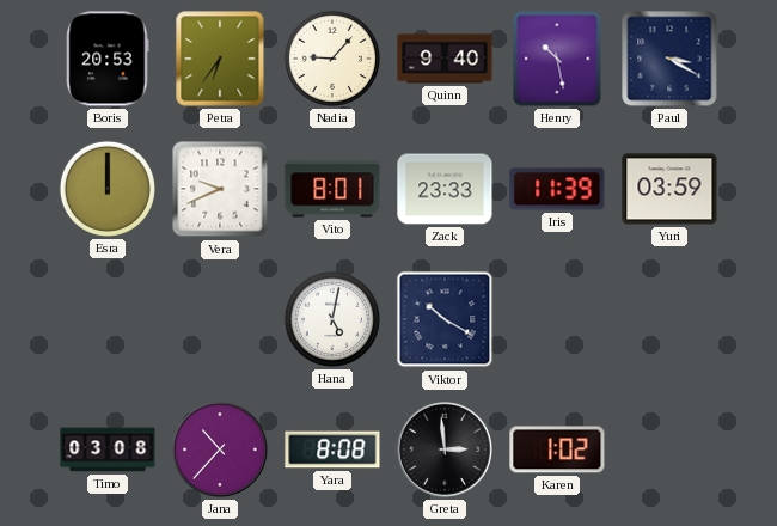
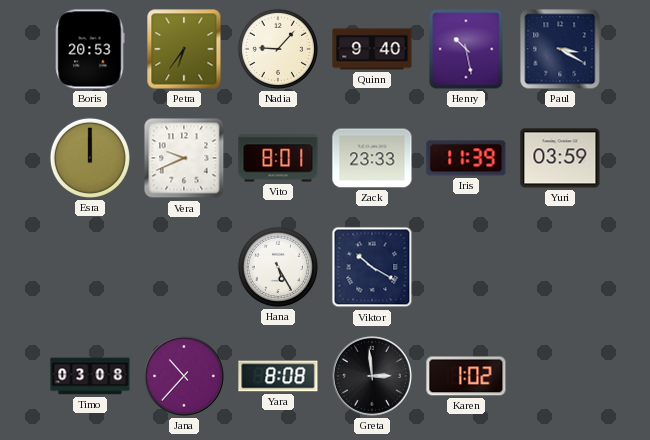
Hana: 5:02 -> 5:25 (278, 267)
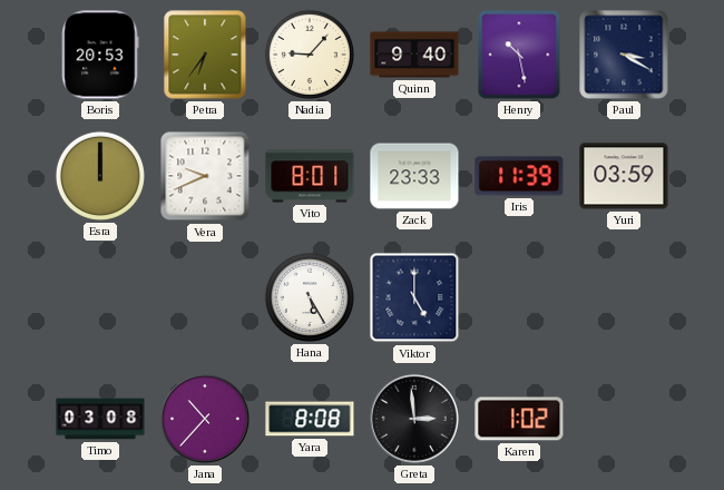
Viktor: 10:20 -> 5:00 (414, 297)
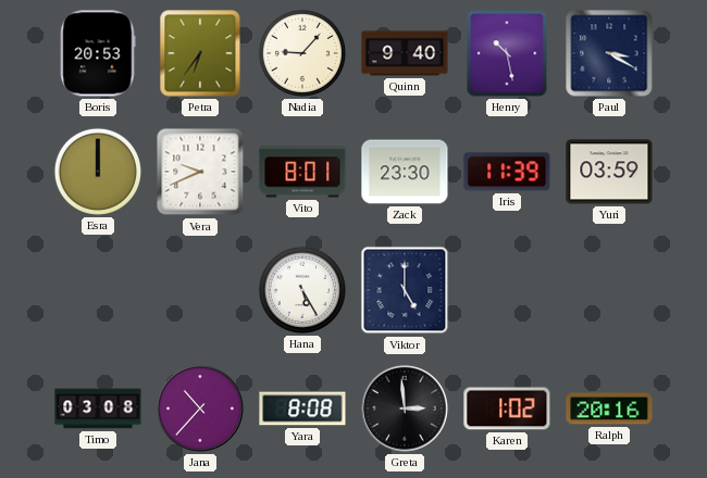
Zack: 23:33 -> 23:30 (405, 172)
Ralph: none -> 20:16 (609, 408)
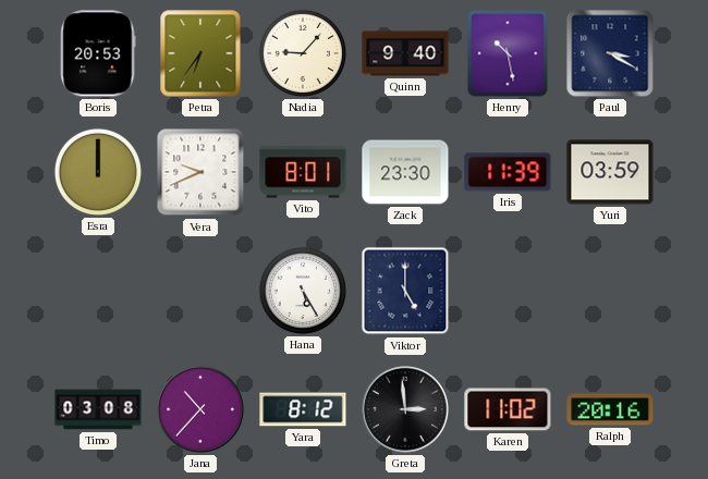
Yara: 8:08 -> 8:12 (303, 409)
Karen: 1:02 -> 11:02 (508, 409)
